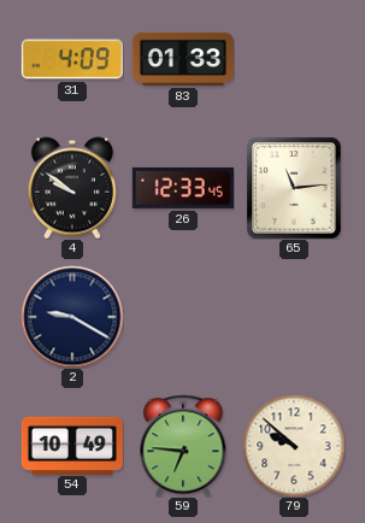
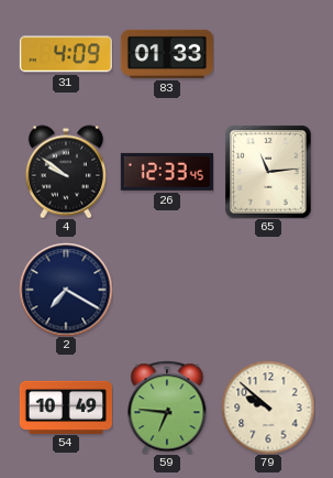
2: 9:20 -> 7:20 (66, 290)
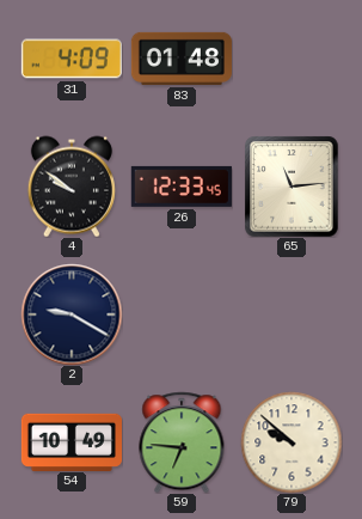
83: 01:33 -> 01:48 (182, 59)
2: 7:20 -> 9:20 (72, 315)
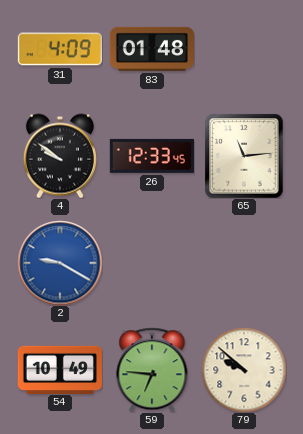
2 dial: navy -> blue (60, 263)
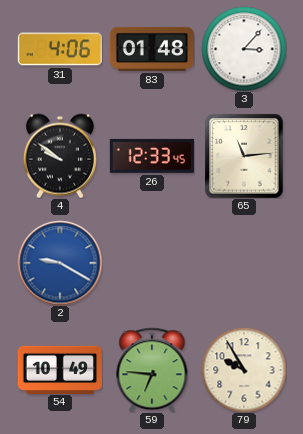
31: 4:09 -> 4:06 (60, 49)
3: none -> 3:07 (244, 49)
79: 9:52 -> 9:55 (244, 370)
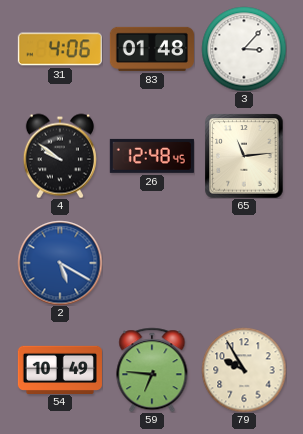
26: 12:33 -> 12:48 (152, 156)
2: 9:20 -> 5:20 (60, 263)
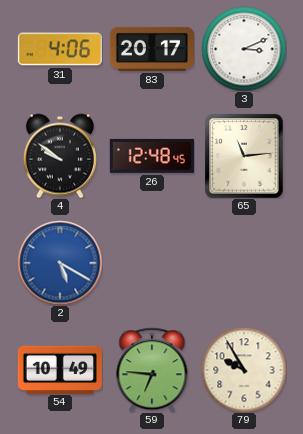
83: 01:48 -> 20:17 (152, 49)
3: 3:07 -> 3:11 (244, 49)
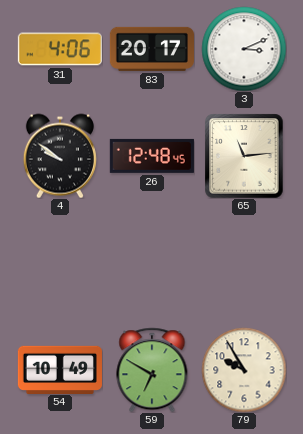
2: 5:20 -> none (60, 263)
59: 6:46 -> 6:50 (152, 370)
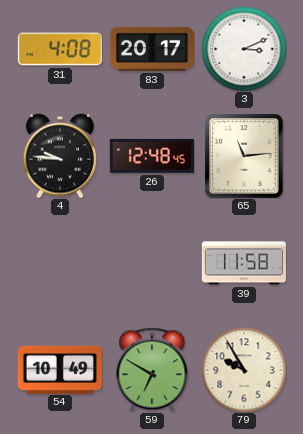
31: 4:06 -> 4:08 (60, 49)
4: 9:51 -> 9:46 (60, 156)
39: none -> 11:58 (244, 263)
